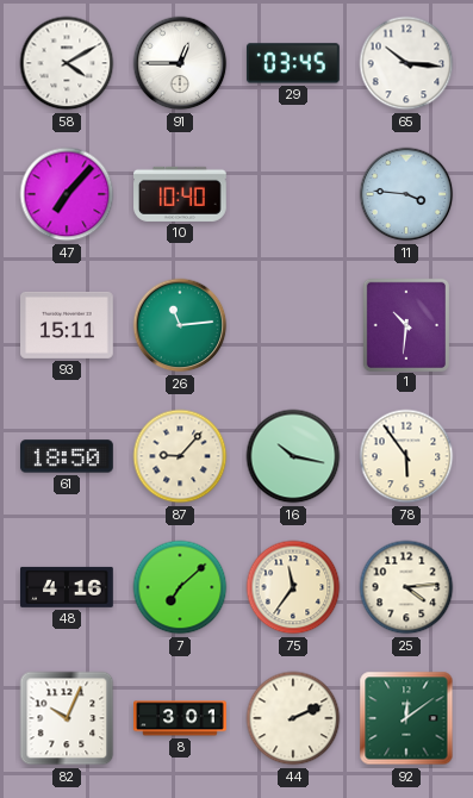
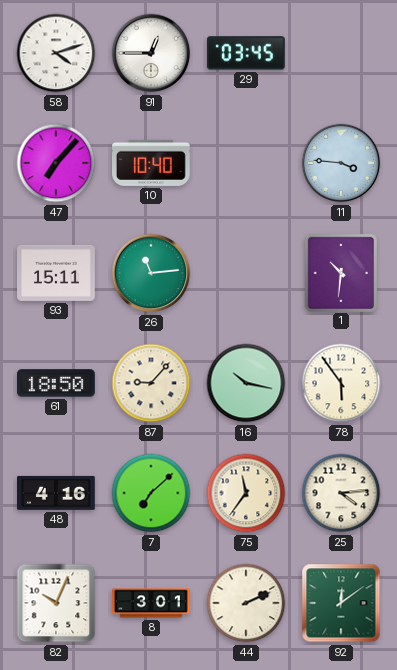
58: 4:10 -> 4:12 (56, 53)
65: 10:16 -> none (406, 63)
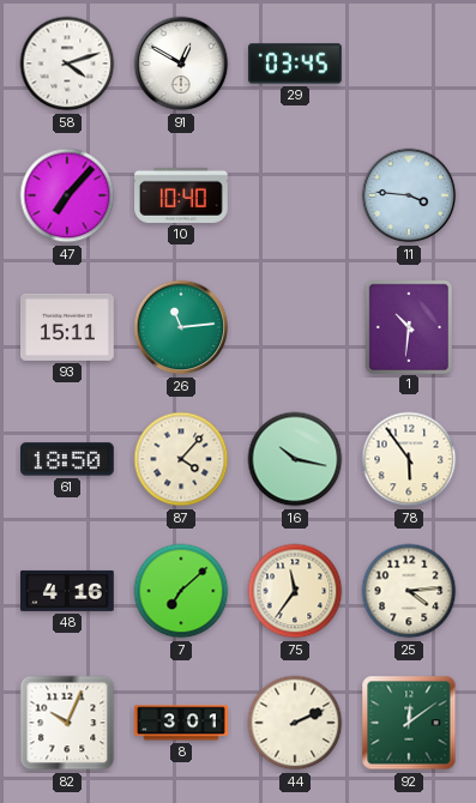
91: 12:45 -> 12:50 (181, 64)
87: 9:07 -> 4:07 (181, 459)
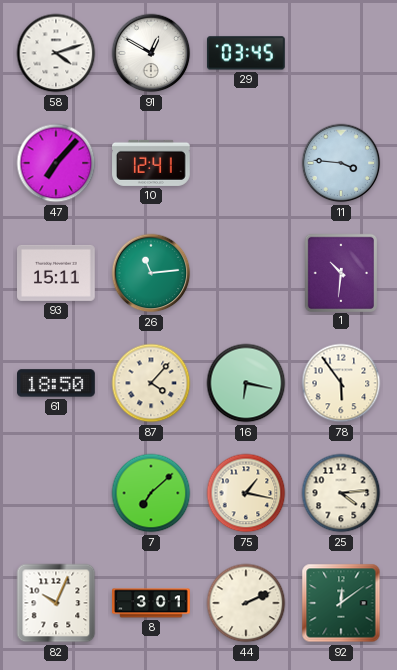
10: 10:40 -> 12:41 (152, 163)
16: 10:17 -> 6:17 (246, 383)
48: 4:16 -> none (68, 591)
75: 11:36 -> 1:17 (246, 493)
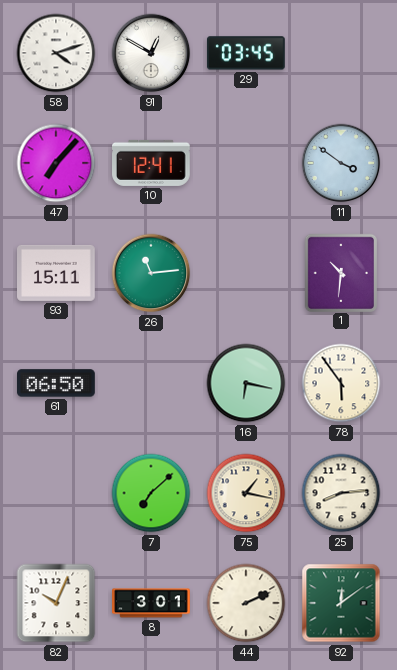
11: 3:46 -> 3:51 (341, 163)
61: 18:50 -> 06:50 (57, 383)
87: 4:07 -> none (151, 383)
25: 4:14 -> 8:14 (341, 493)
